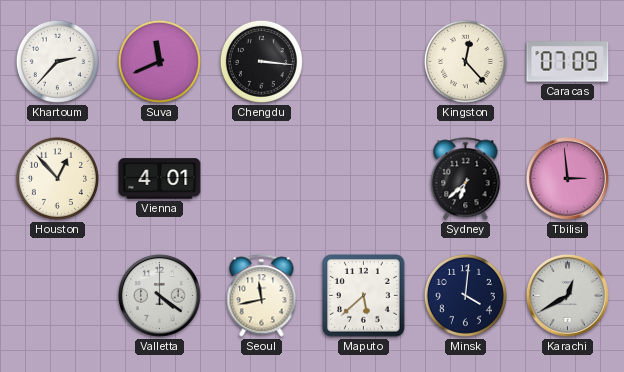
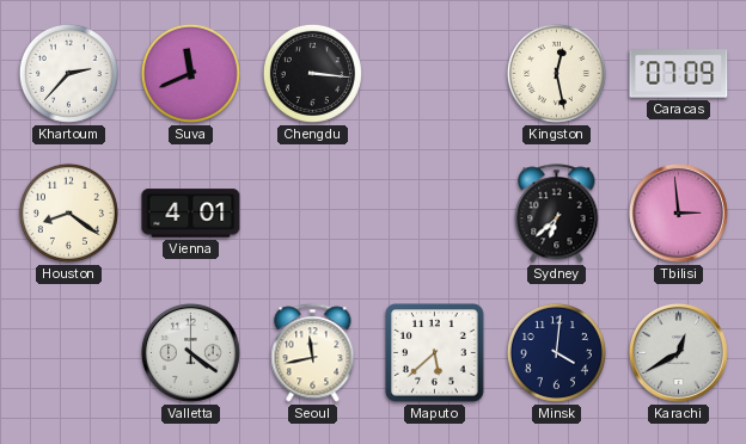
Kingston: 12:23 -> 12:28 (556, 73)
Houston: 12:53 -> 8:21 (68, 212)
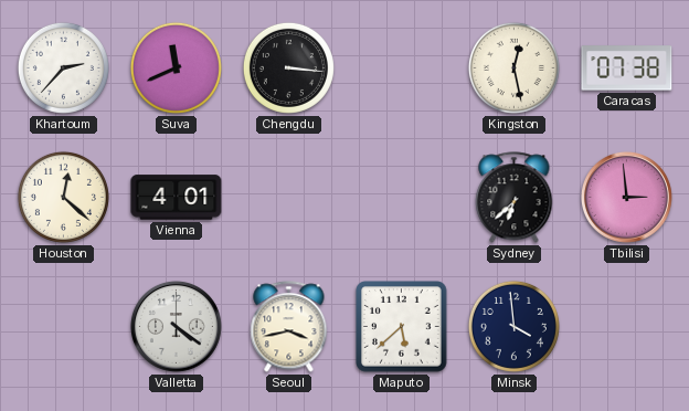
Caracas: 07:09 -> 07:38 (627, 68)
Houston: 8:21 -> 12:22 (63, 197)
Seoul: 11:43 -> 3:43 (289, 327)
Minsk: 4:01 -> 3:59 (513, 326)
Karachi: 12:40 -> none (678, 352)
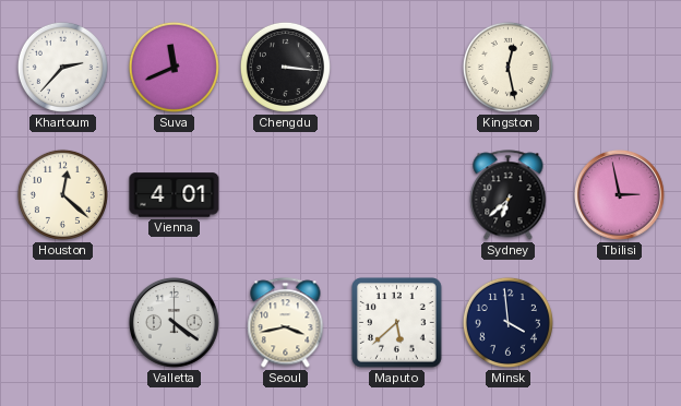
Caracas: 07:38 -> none (627, 68)
Tbilisi: 2:59 -> 2:58 (619, 194)
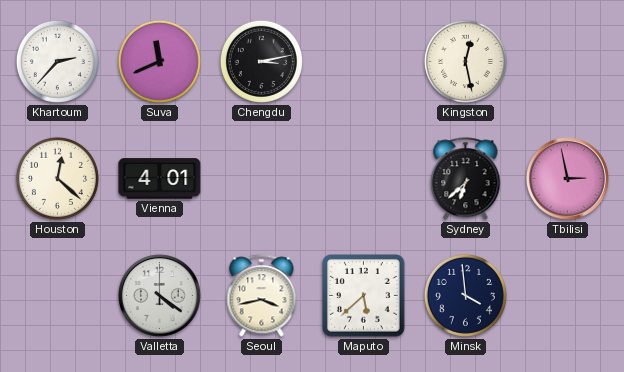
Chengdu: 3:16 -> 3:13 (261, 61)
